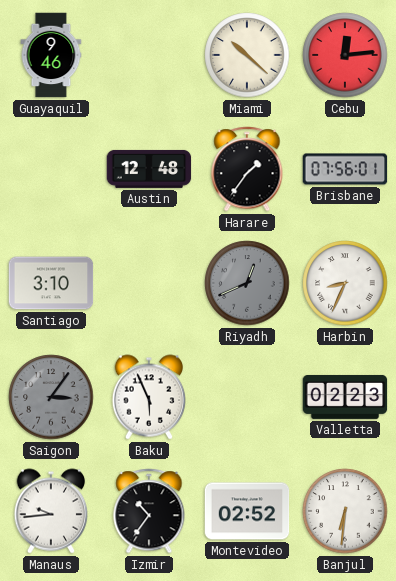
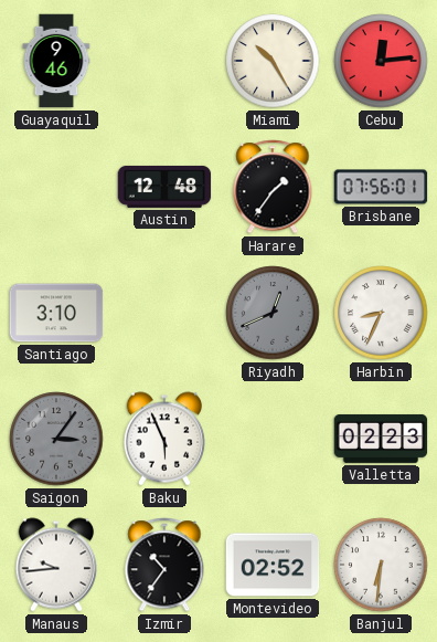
Miami: 10:22 -> 10:25 (273, 61)
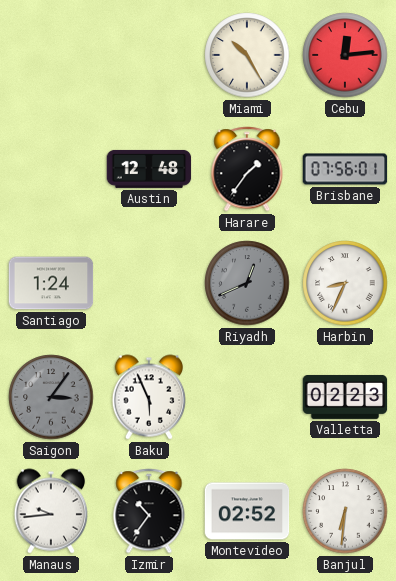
Guayaquil: 9:46 -> none (56, 61)
Santiago: 3:10 -> 1:24 (51, 283)
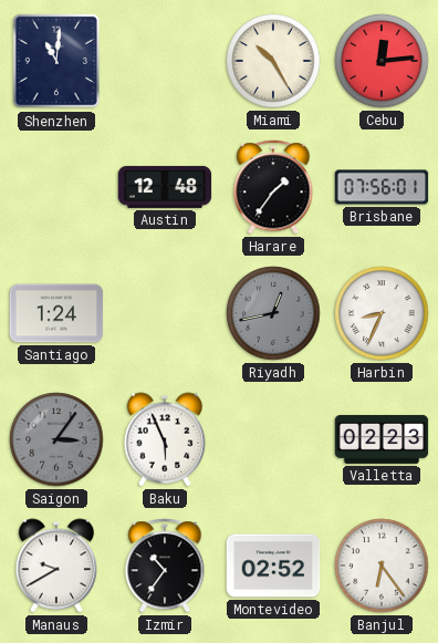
Shenzhen: none -> 11:01 (55, 61)
Riyadh: 12:41 -> 12:43 (273, 313)
Manaus: 9:44 -> 9:40 (56, 566)
Banjul: 6:31 -> 6:24 (382, 566)
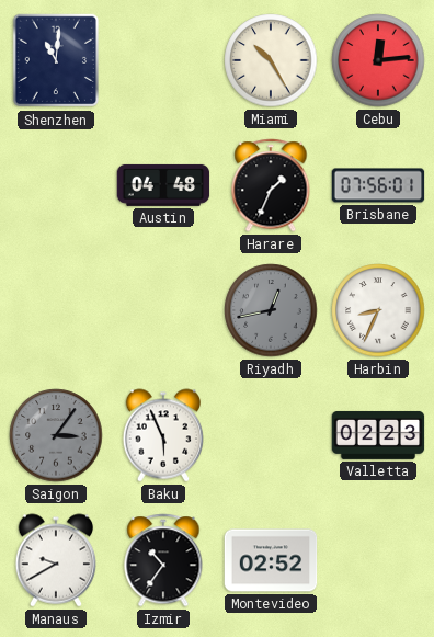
Austin: 12:48 -> 04:48 (163, 185)
Harare: 1:36 -> 1:34 (271, 185)
Santiago: 1:24 -> none (56, 313)
Banjul: 6:24 -> none (382, 566)
